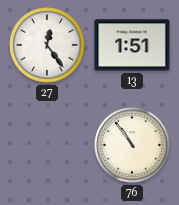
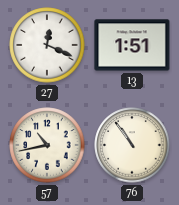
27: 12:24 -> 12:19 (47, 45)
57: none -> 10:43 (47, 145)
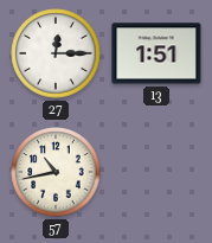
27: 12:19 -> 12:15 (56, 53)
76: 10:54 -> none (132, 145)
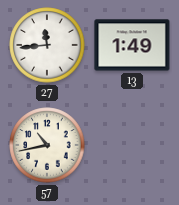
27: 12:15 -> 11:44 (47, 45)
13: 1:51 -> 1:49 (132, 45)
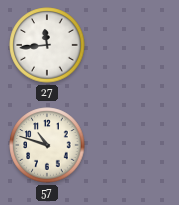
13: 1:49 -> none (132, 45)
57: 10:43 -> 10:48 (47, 145)
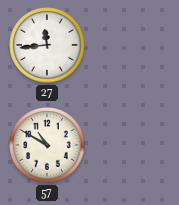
57: 10:48 -> 10:50 (47, 145)
